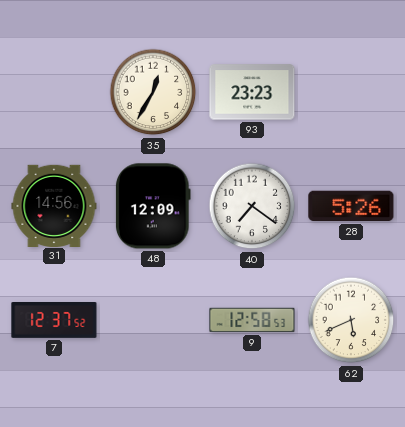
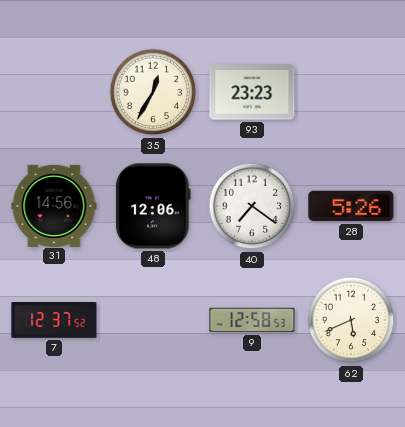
48: 12:09 -> 12:06 (154, 206)
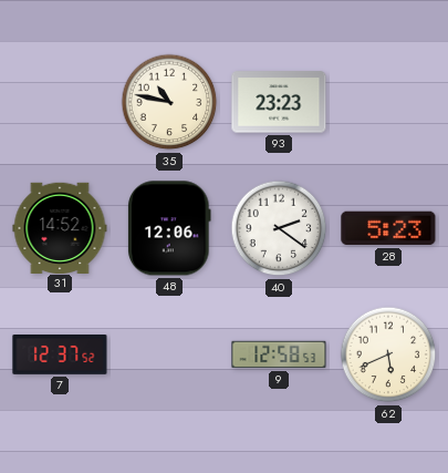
35: 12:35 -> 10:47 (169, 102)
31: 14:56 -> 14:52 (60, 227)
40: 7:21 -> 2:21 (279, 228)
28: 5:26 -> 5:23 (388, 228)
